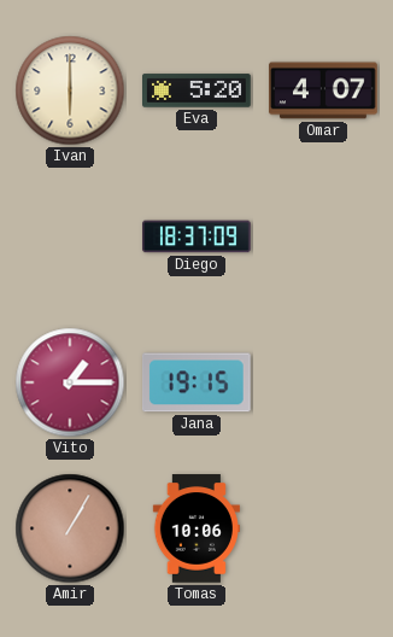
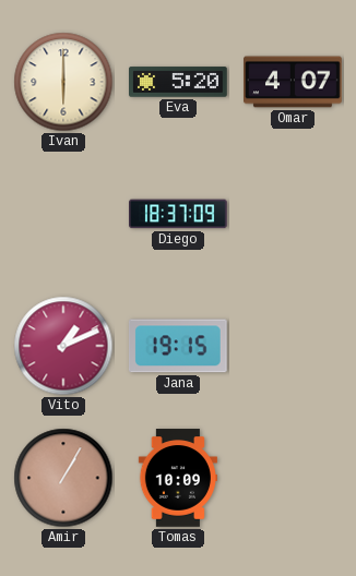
Vito: 1:15 -> 1:11 (63, 346)
Tomas: 10:06 -> 10:09 (178, 478)
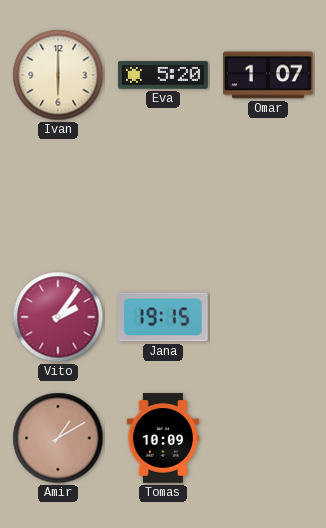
Omar: 4:07 -> 1:07 (268, 75)
Diego: 18:37 -> none (178, 214)
Vito: 1:11 -> 2:06 (58, 317)
Amir: 1:05 -> 1:10 (58, 438)
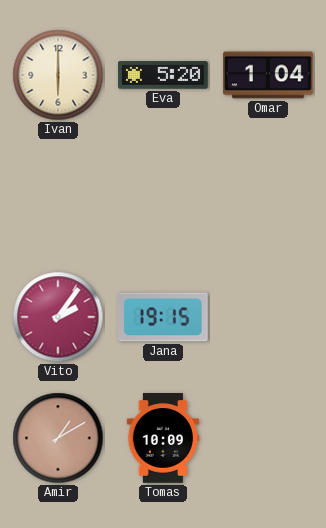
Omar: 1:07 -> 1:04 (268, 75)
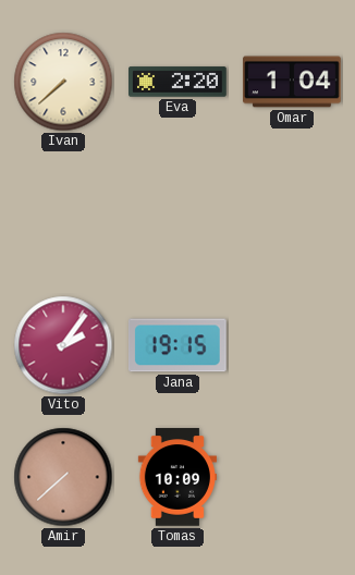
Ivan: 6:00 -> 7:38 (63, 82)
Eva: 5:20 -> 2:20 (179, 82)
Amir: 1:10 -> 7:38 (63, 477)
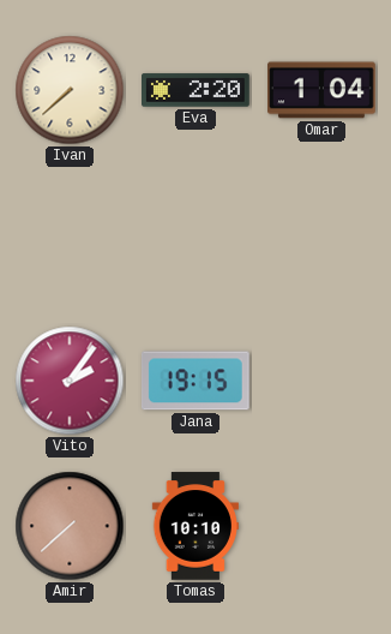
Tomas: 10:09 -> 10:10 (195, 526)
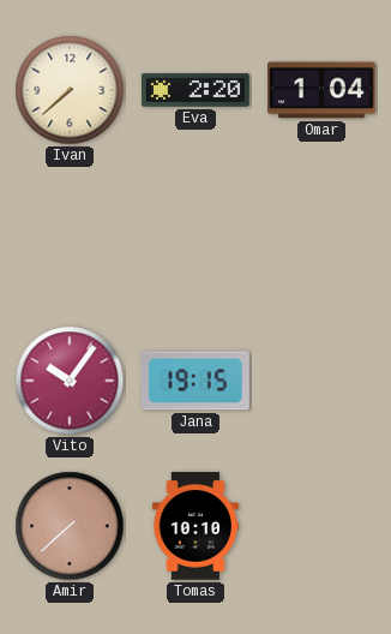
Vito: 2:06 -> 10:06 (70, 381)
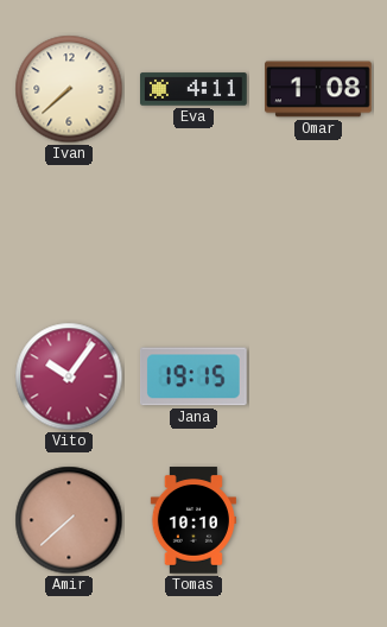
Eva: 2:20 -> 4:11 (195, 89)
Omar: 1:04 -> 1:08 (318, 89)
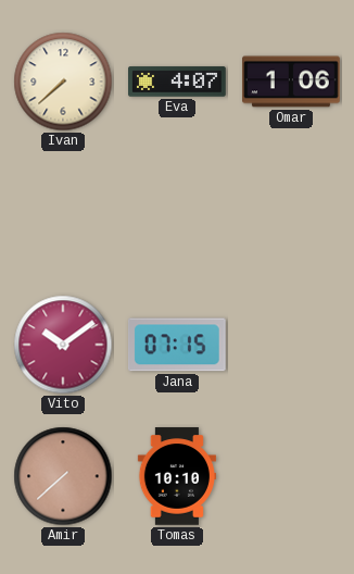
Eva: 4:11 -> 4:07 (178, 82)
Omar: 1:08 -> 1:06 (291, 82)
Vito: 10:06 -> 10:09 (63, 345)
Jana: 19:15 -> 07:15 (177, 345)
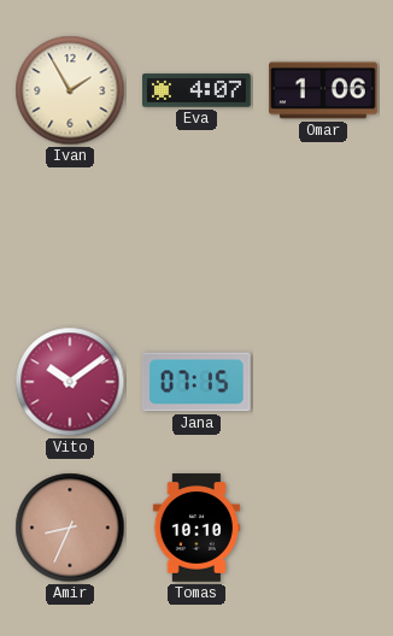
Ivan: 7:38 -> 1:55 (70, 90)
Amir: 7:38 -> 8:34 (70, 528)
